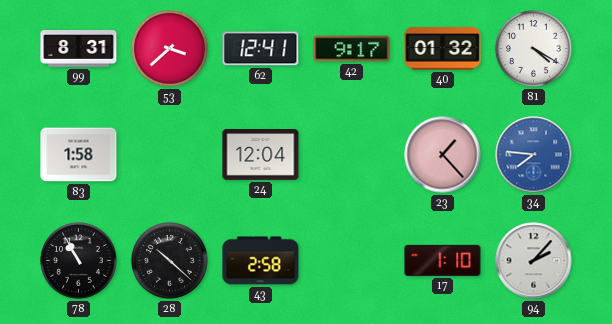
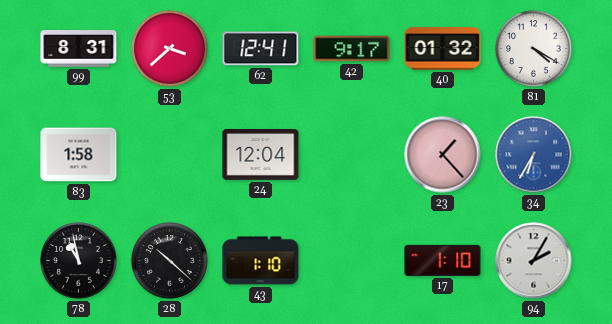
34: 7:46 -> 6:35 (534, 155)
78: 10:55 -> 10:58 (79, 261)
43: 2:58 -> 1:10 (261, 261)
94: 2:07 -> 2:05 (534, 261)
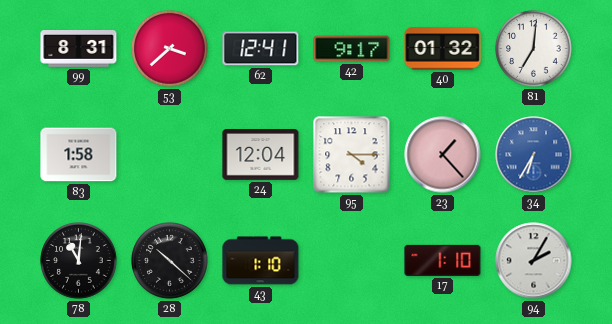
81: 4:20 -> 7:01 (534, 49)
95: none -> 4:15 (352, 155)
78: 10:58 -> 11:01 (79, 261)
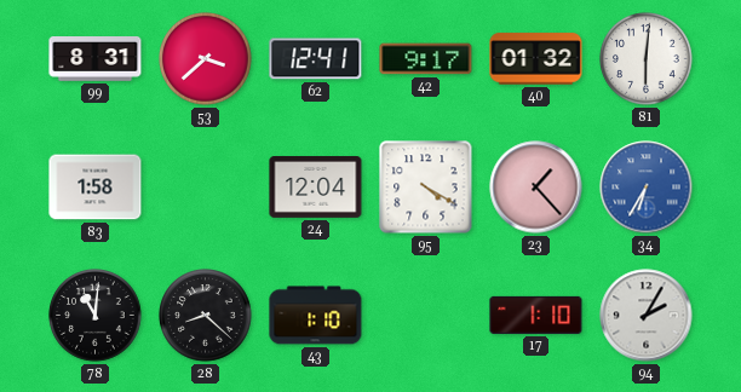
81: 7:01 -> 6:01 (647, 59)
95: 4:15 -> 4:20 (426, 188)
28: 10:22 -> 8:22 (206, 316)
